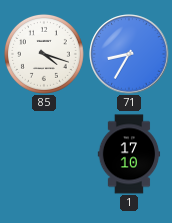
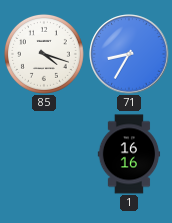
1: 17:10 -> 16:16 (129, 154)
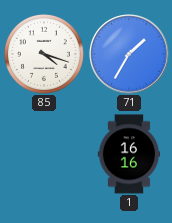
71: 8:35 -> 1:35 (129, 54)
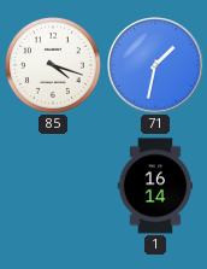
71: 1:35 -> 1:32 (155, 65)
1: 16:16 -> 16:14 (155, 186)
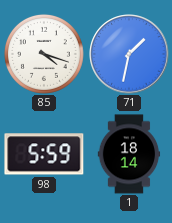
98: none -> 5:59 (44, 154)
1: 16:14 -> 18:14 (129, 154)
